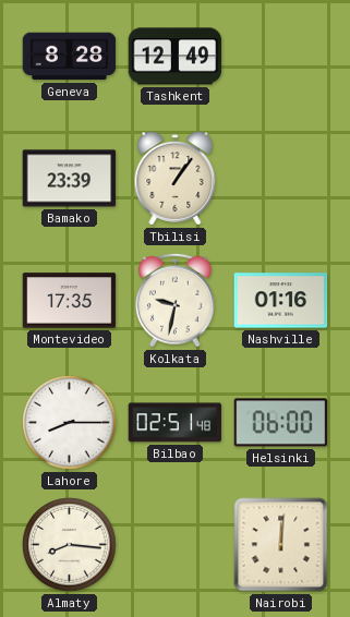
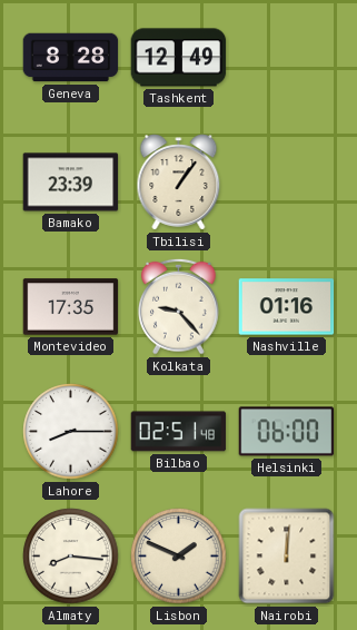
Kolkata: 9:32 -> 9:23 (179, 306)
Lisbon: none -> 1:49 (179, 557)
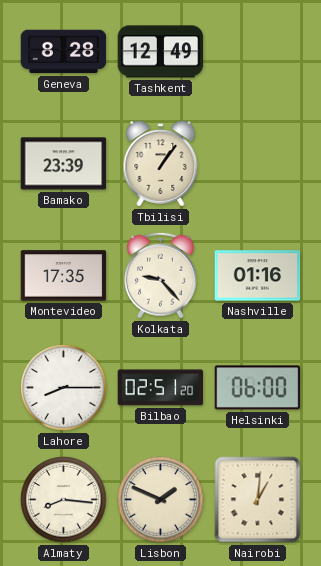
Bilbao: 02:51:48 -> 02:51:20 (161, 388)
Nairobi: 12:01 -> 1:01 (258, 500)
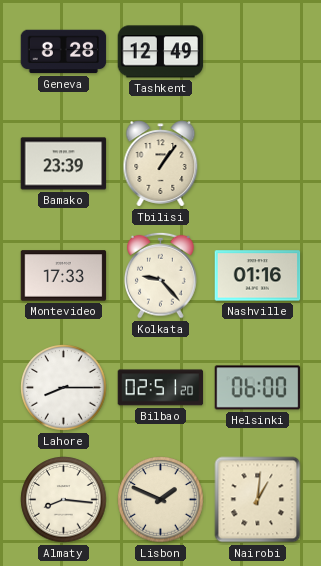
Montevideo: 17:35 -> 17:33 (64, 276)
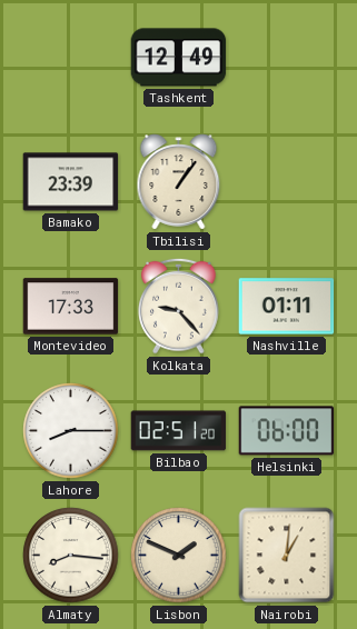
Geneva: 8:28 -> none (64, 52)
Nashville: 01:16 -> 01:11 (287, 307)
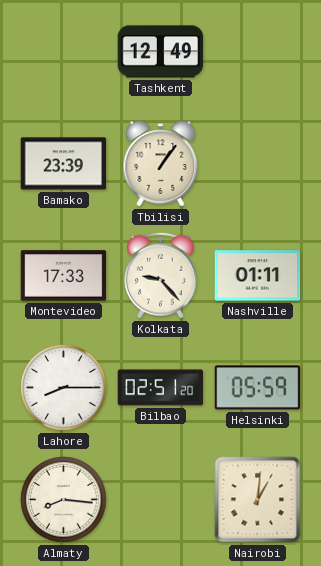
Helsinki: 06:00 -> 05:59 (258, 388)
Lisbon: 1:49 -> none (179, 556)
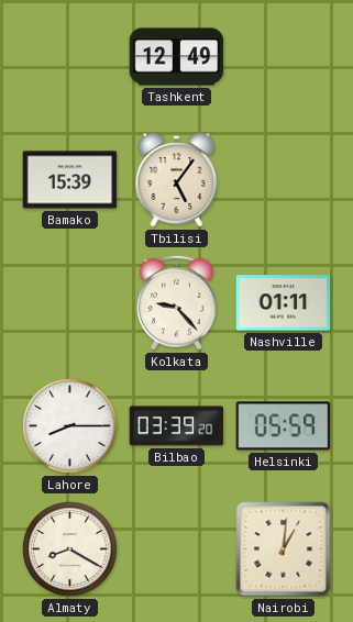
Bamako: 23:39 -> 15:39 (70, 180)
Tbilisi: 1:06 -> 5:06 (177, 180)
Montevideo: 17:33 -> none (64, 276)
Bilbao: 02:51 -> 03:39 (177, 426)
Almaty: 8:16 -> 8:20 (70, 549)
